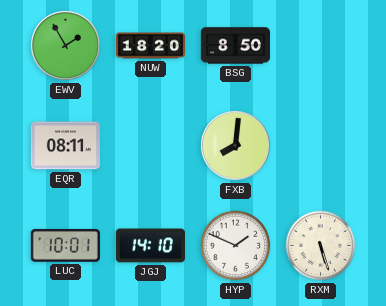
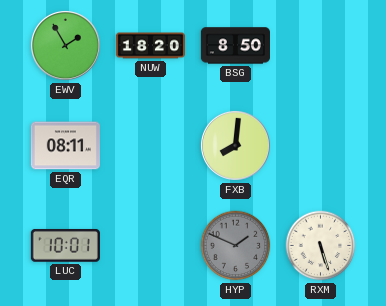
JGJ: 14:10 -> none (150, 246)
HYP dial: white -> grey (236, 246)
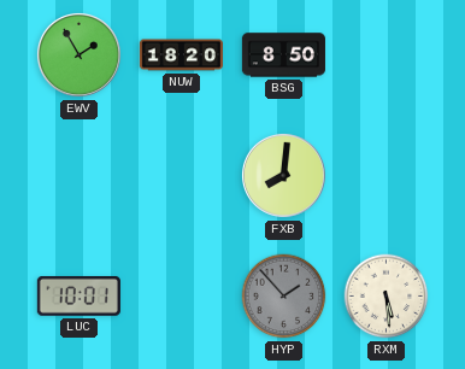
EQR: 08:11 -> none (65, 146)
HYP: 1:49 -> 1:53 (284, 297)
RXM: 5:27 -> 5:29 (387, 297)
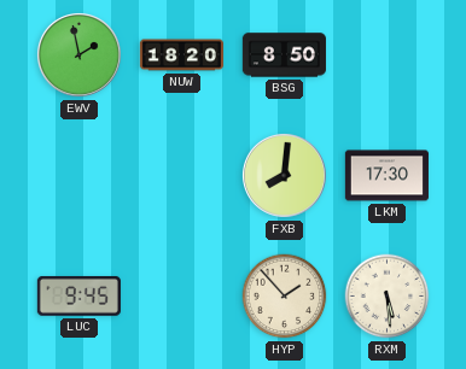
EWV: 1:55 -> 1:58 (78, 54)
LKM: none -> 17:30 (386, 176)
LUC: 10:01 -> 9:45 (78, 297)
HYP dial: grey -> cream (285, 297)
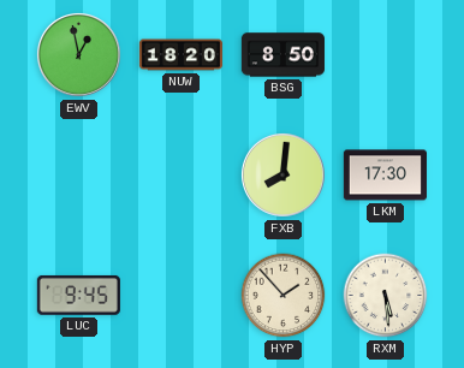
EWV: 1:58 -> 12:58 (78, 54)
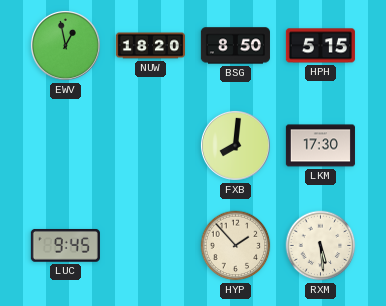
HPH: none -> 5:15 (320, 46)
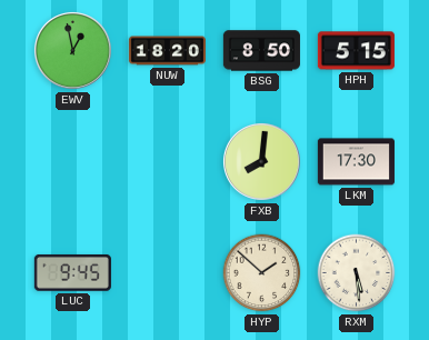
HYP: 1:53 -> 1:52 (262, 273)
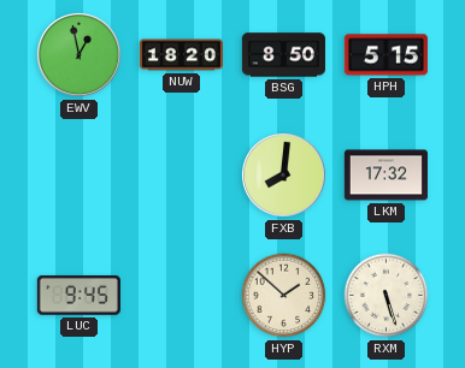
LKM: 17:30 -> 17:32 (385, 176)
RXM: 5:29 -> 5:27 (387, 296)
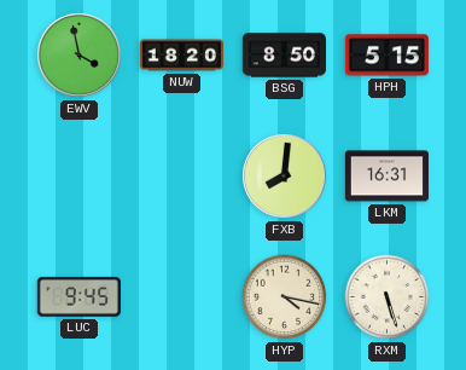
EWV: 12:58 -> 3:58 (78, 54)
LKM: 17:32 -> 16:31 (386, 177)
HYP: 1:52 -> 4:17 (285, 297)
